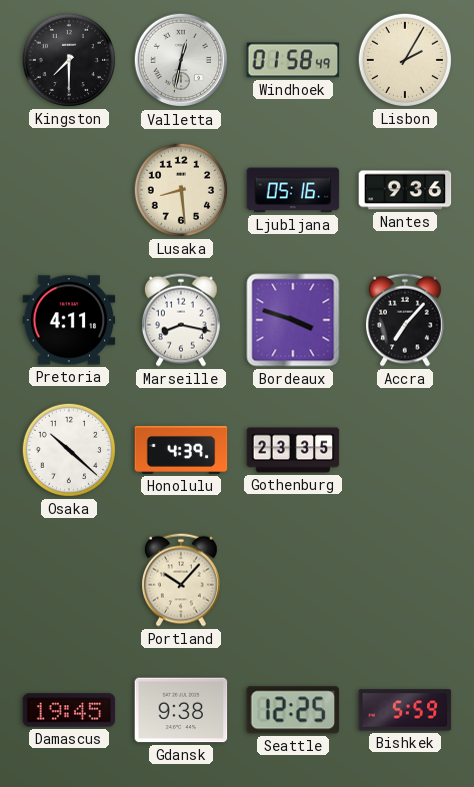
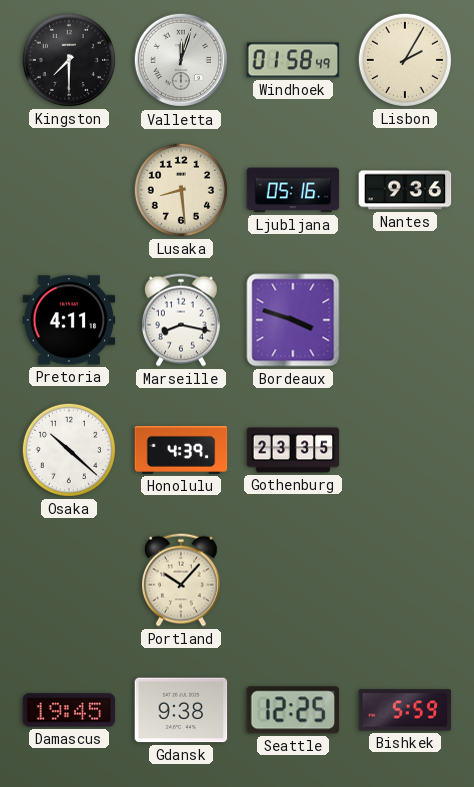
Valletta: 12:32 -> 12:03 (181, 60)
Accra: 7:07 -> none (406, 320)
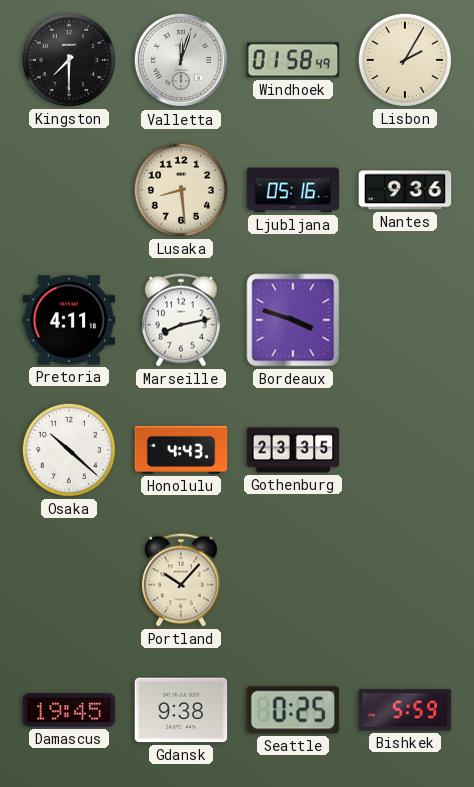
Marseille: 8:17 -> 8:13 (182, 320)
Honolulu: 4:39 -> 4:43 (181, 450)
Seattle: 12:25 -> 0:25 (293, 710)
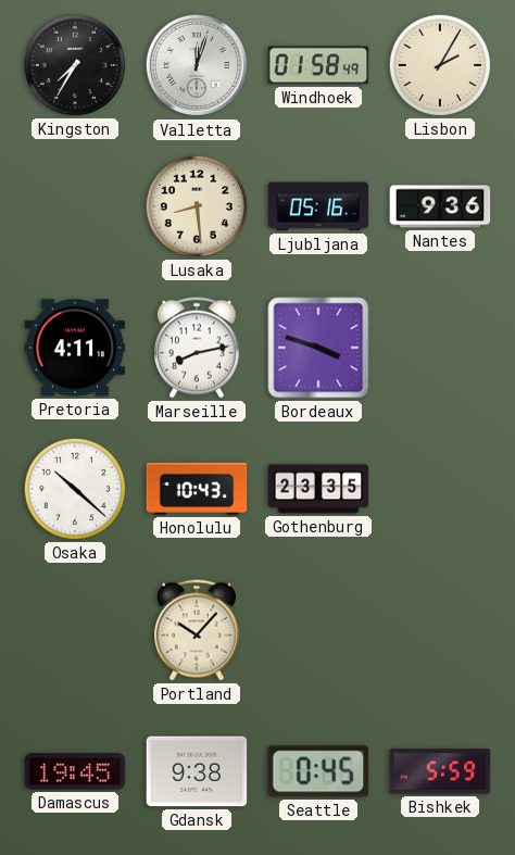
Kingston: 7:30 -> 7:35 (75, 65)
Honolulu: 4:43 -> 10:43 (197, 489)
Seattle: 0:25 -> 0:45 (318, 771)
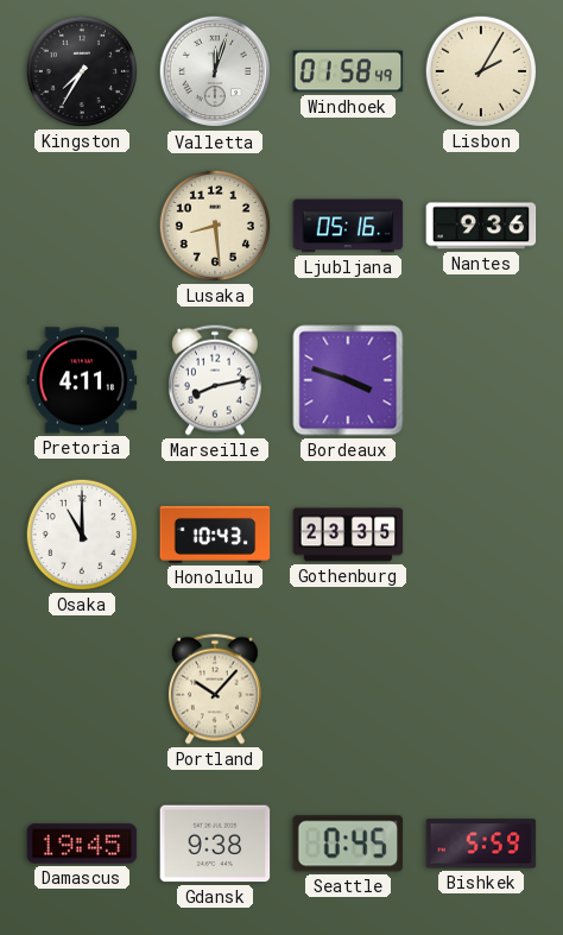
Osaka: 10:22 -> 11:00 (82, 535)
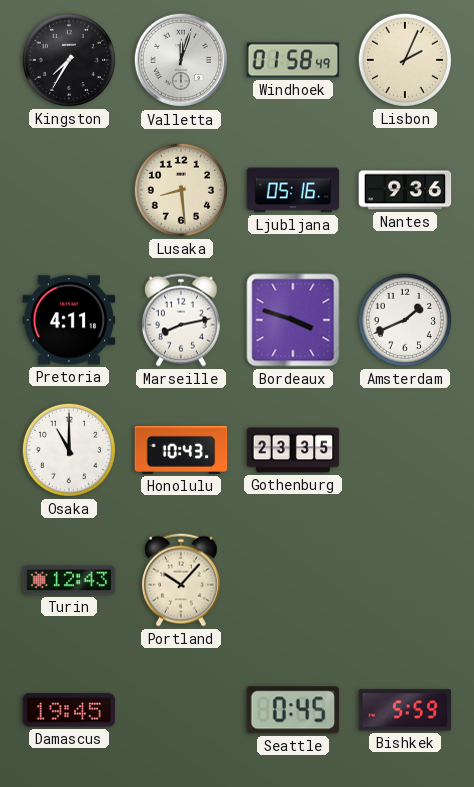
Lisbon: 2:05 -> 2:04 (405, 60)
Amsterdam: none -> 1:41 (405, 320)
Turin: none -> 12:43 (69, 580)
Gdansk: 9:38 -> none (215, 844)
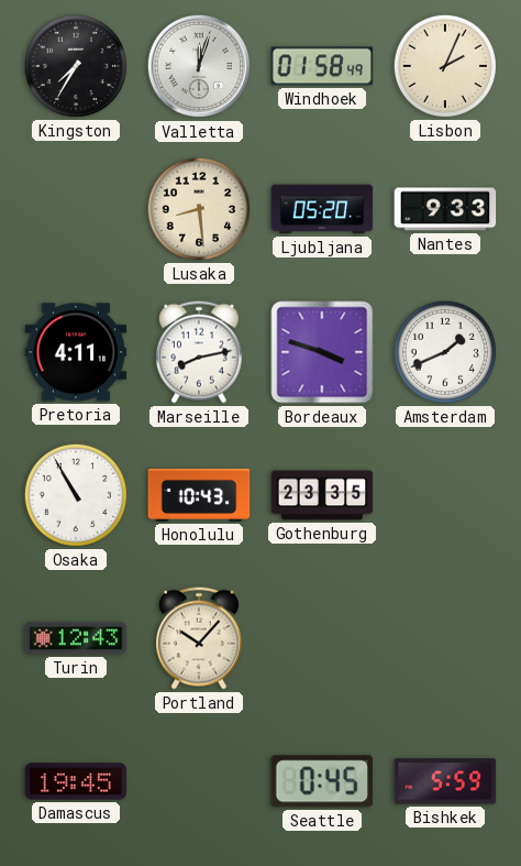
Ljubljana: 05:16 -> 05:20 (322, 209)
Nantes: 9:36 -> 9:33 (445, 209)
Osaka: 11:00 -> 10:55 (76, 495)
